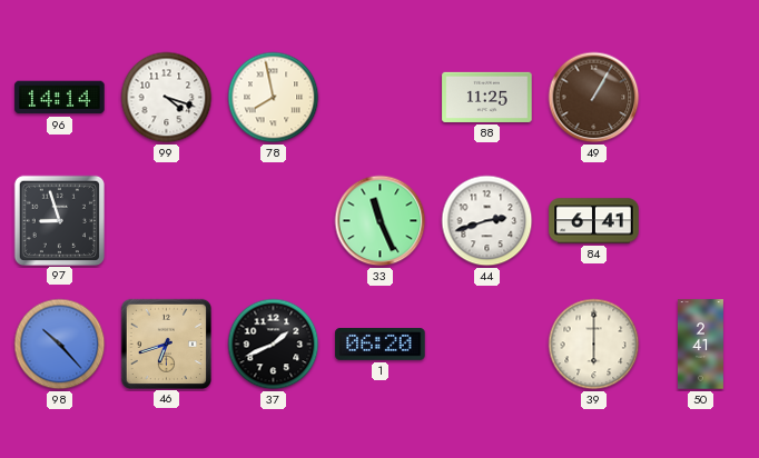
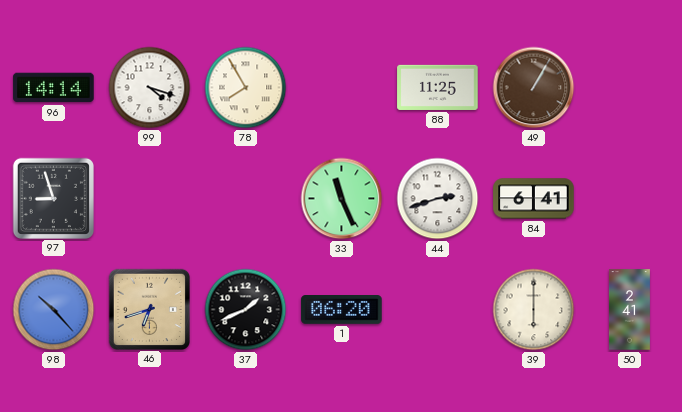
78: 7:58 -> 7:55 (246, 88)
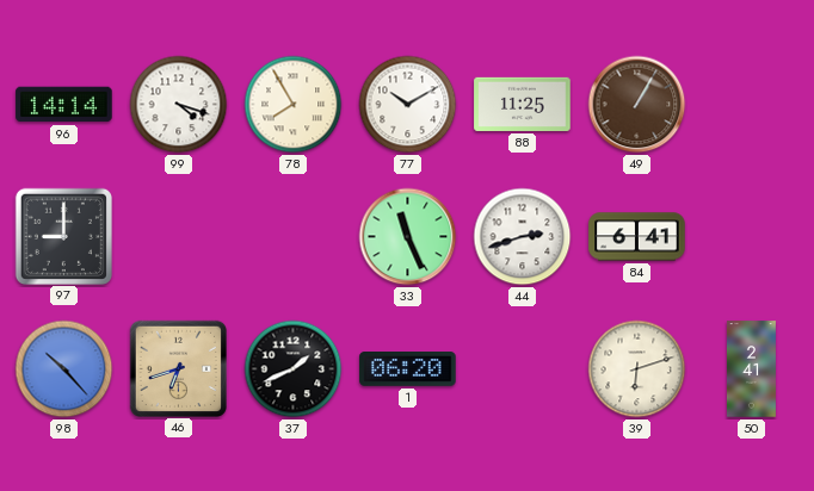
77: none -> 10:10 (408, 105)
97: 8:57 -> 9:00 (63, 236)
39: 6:00 -> 6:12 (637, 369)
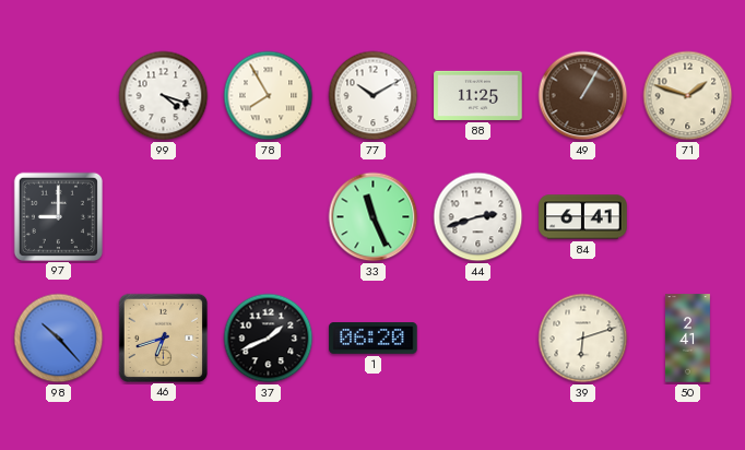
96: 14:14 -> none (64, 105)
71: none -> 1:48 (688, 96)
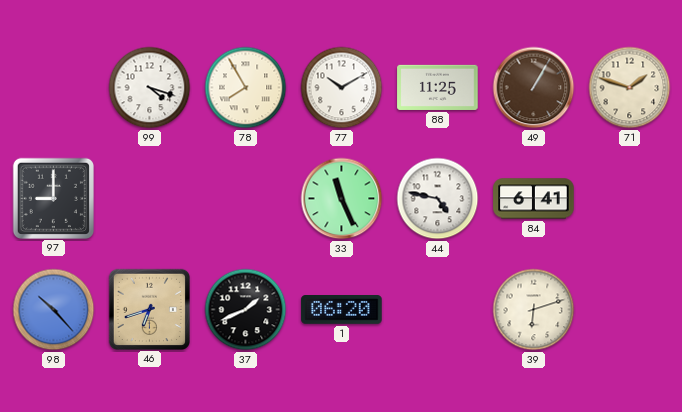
44: 2:42 -> 4:47 (438, 199)
50: 2:41 -> none (687, 339)
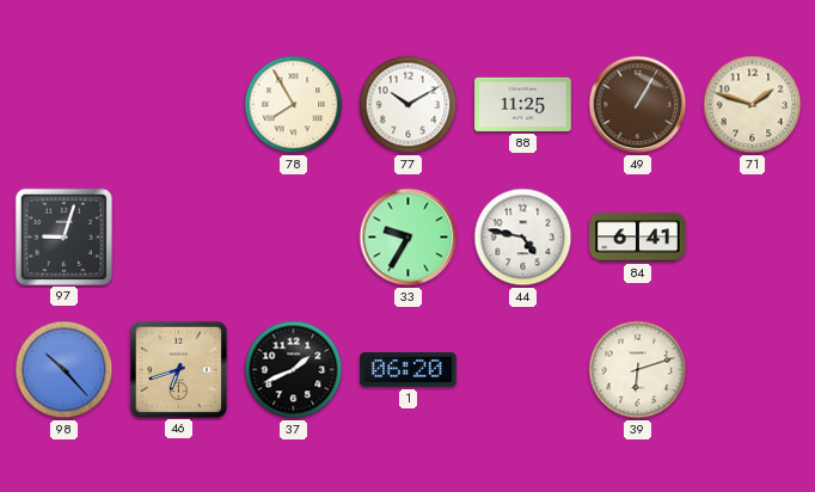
99: 4:18 -> none (150, 88)
97: 9:00 -> 9:03 (63, 236)
33: 11:26 -> 9:35 (409, 238)
